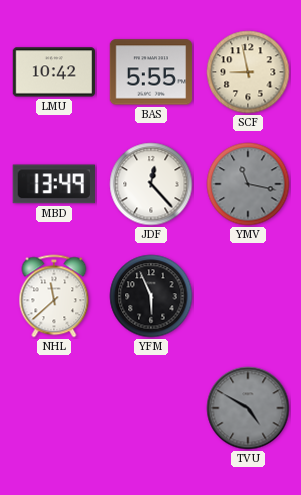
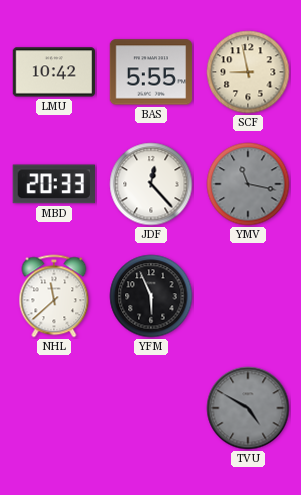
MBD: 13:49 -> 20:33 (54, 184)
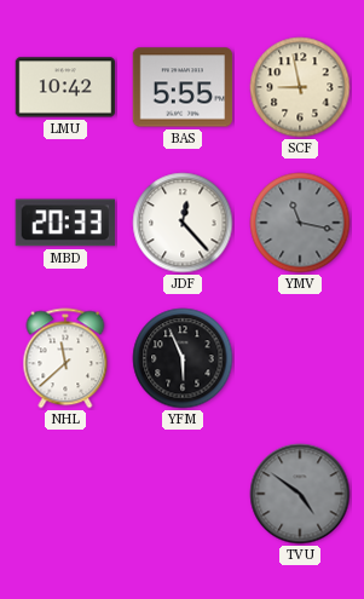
TVU: 4:50 -> 4:51 (300, 494)
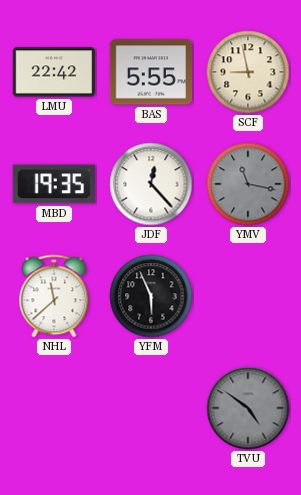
LMU: 10:42 -> 22:42 (54, 72)
MBD: 20:33 -> 19:35 (54, 184)
